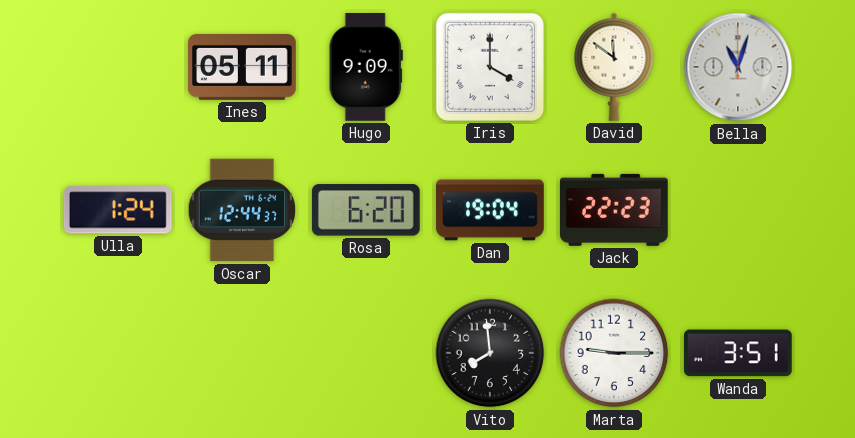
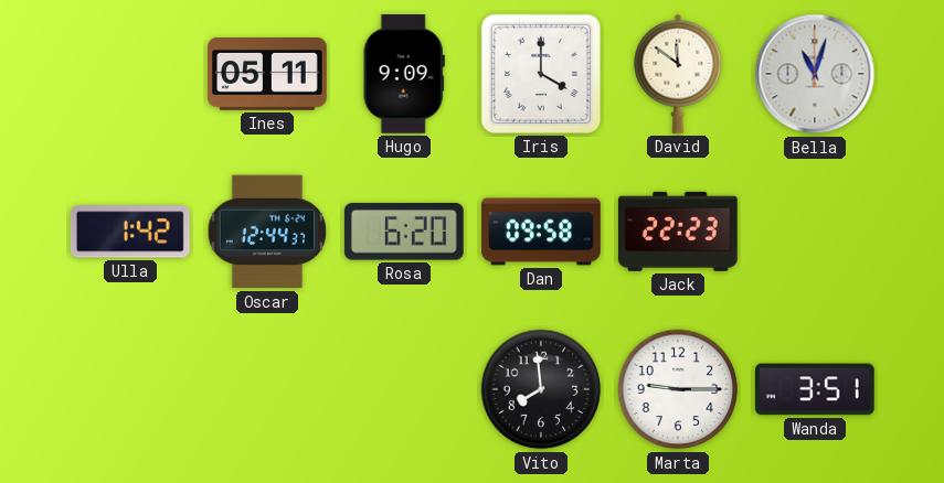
Ulla: 1:24 -> 1:42 (130, 232)
Dan: 19:04 -> 09:58 (541, 232)
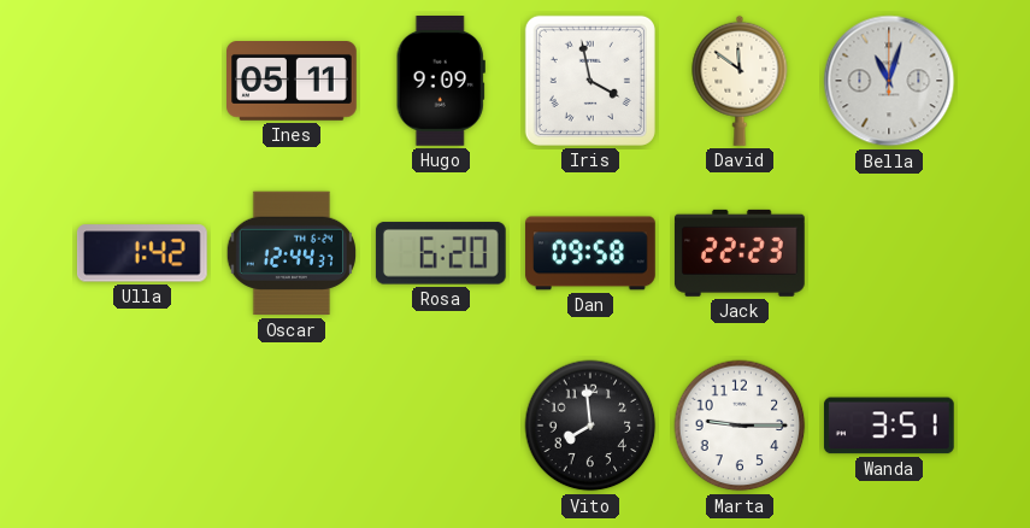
Iris: 4:00 -> 3:58 (590, 81)
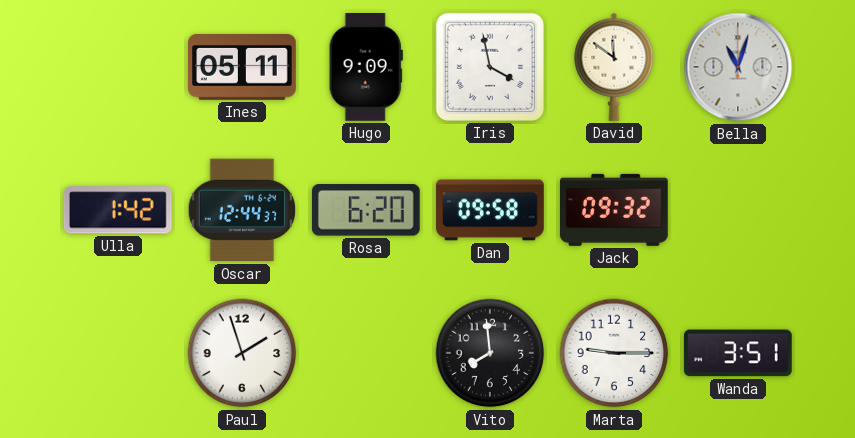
Jack: 22:23 -> 09:32 (614, 210)
Paul: none -> 1:57 (242, 353)
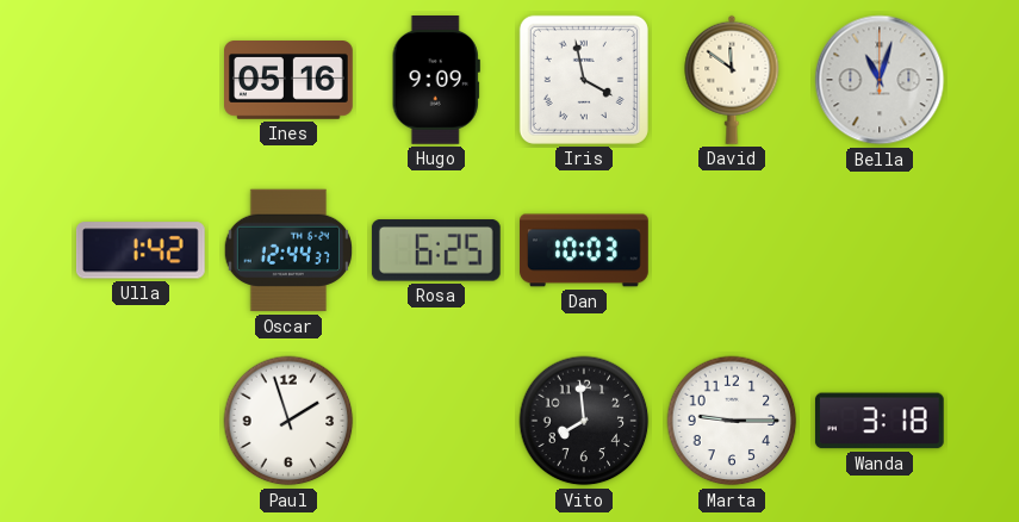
Ines: 05:11 -> 05:16 (290, 81)
Rosa: 6:20 -> 6:25 (436, 250)
Dan: 09:58 -> 10:03 (584, 250)
Jack: 09:32 -> none (614, 210)
Wanda: 3:51 -> 3:18 (880, 421)
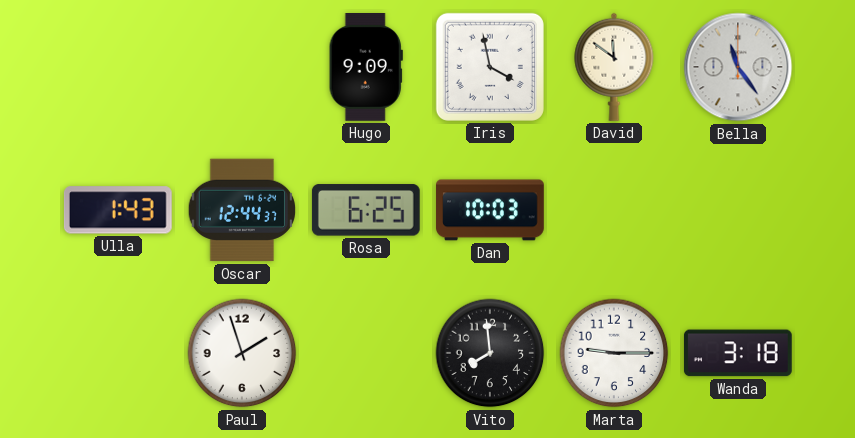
Ines: 05:16 -> none (290, 81)
Bella: 11:03 -> 11:24 (738, 67)
Ulla: 1:42 -> 1:43 (118, 210)
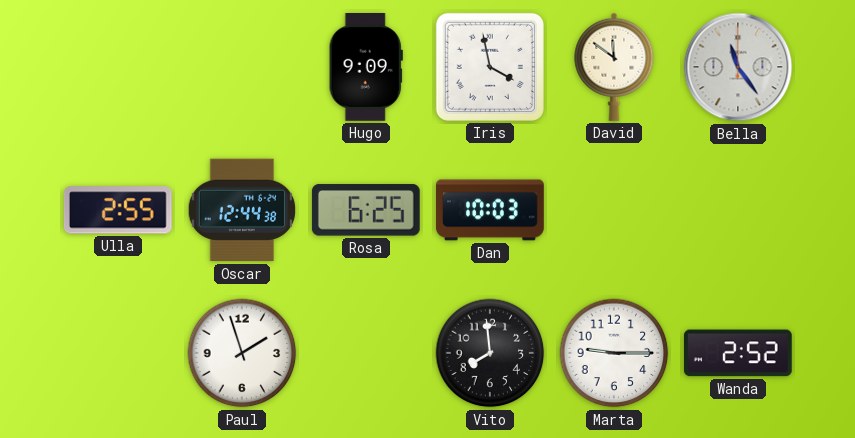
Ulla: 1:43 -> 2:55 (118, 210)
Oscar: 12:44:37 -> 12:44:38 (241, 210)
Wanda: 3:18 -> 2:52 (738, 353)
